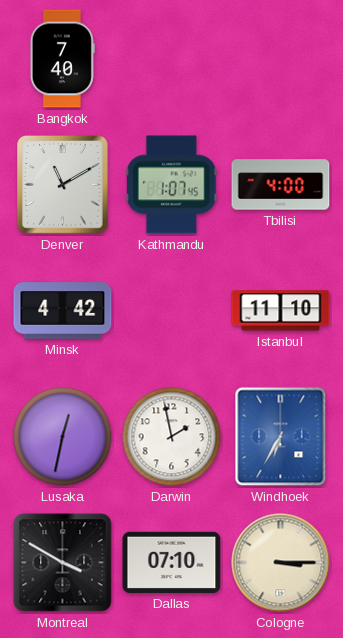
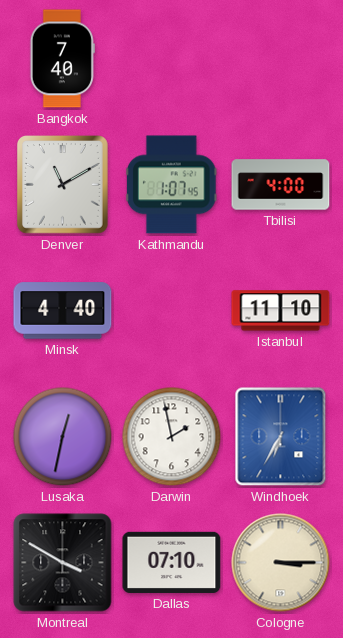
Minsk: 4:42 -> 4:40 (63, 311)
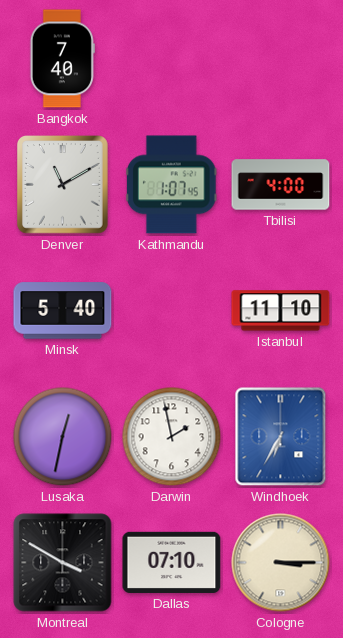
Minsk: 4:40 -> 5:40 (63, 311)
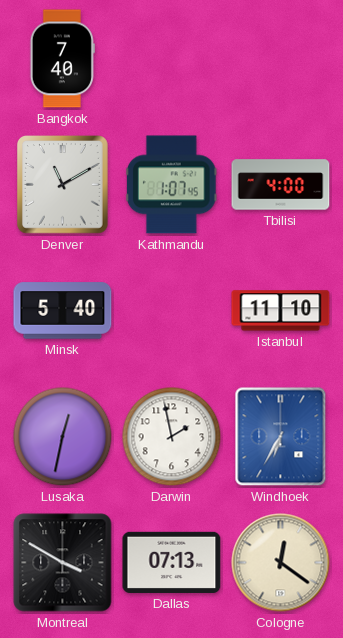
Dallas: 07:10 -> 07:13 (172, 562)
Cologne: 3:15 -> 12:21 (281, 563)
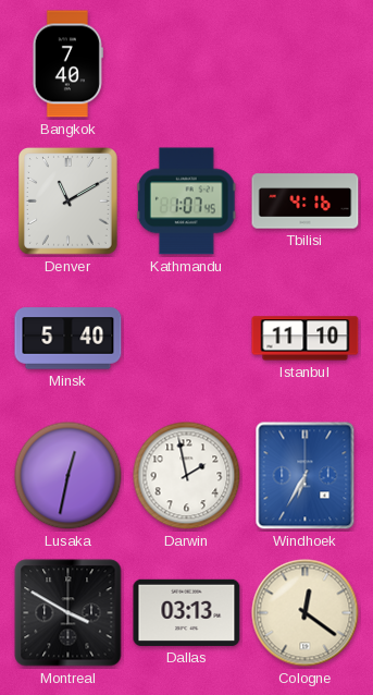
Tbilisi: 4:00 -> 4:16 (306, 202)
Dallas: 07:13 -> 03:13 (187, 612)
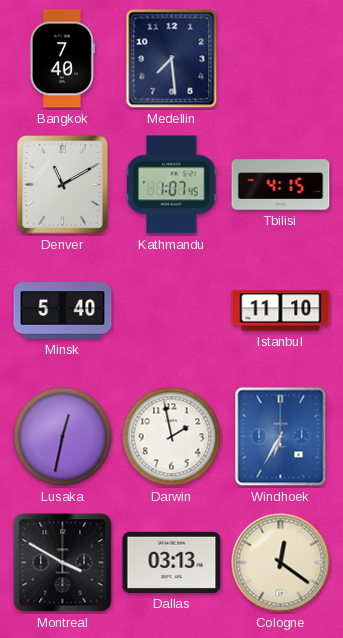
Medellin: none -> 7:29 (172, 59)
Tbilisi: 4:16 -> 4:15 (281, 185)
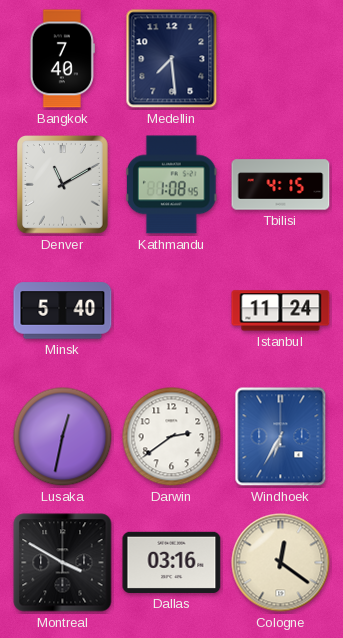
Kathmandu: 1:07 -> 1:08 (171, 185)
Istanbul: 11:10 -> 11:24 (281, 311)
Darwin: 1:58 -> 2:39 (172, 437)
Dallas: 03:13 -> 03:16 (172, 562)
